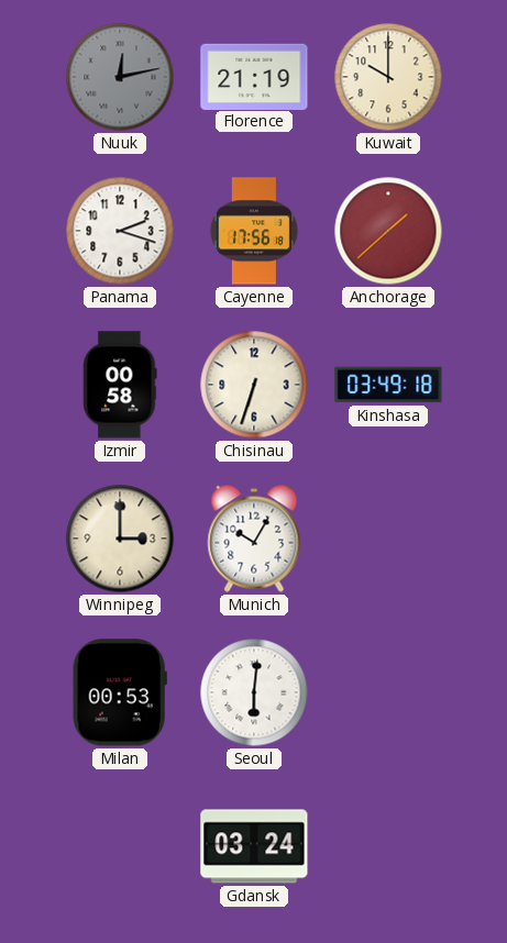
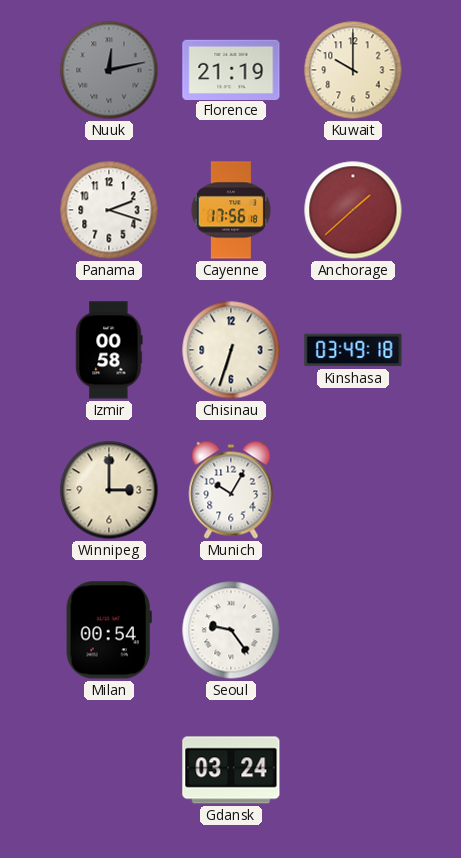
Milan: 00:53 -> 00:54 (109, 630)
Seoul: 6:01 -> 9:24 (231, 630)
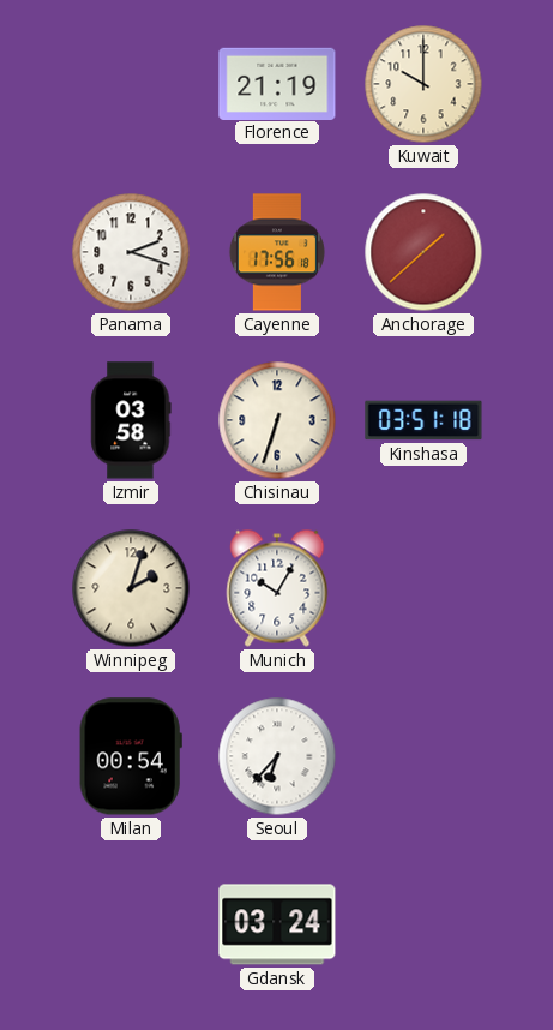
Nuuk: 12:13 -> none (109, 70)
Izmir: 00:58 -> 03:58 (131, 420)
Kinshasa: 03:49 -> 03:51 (423, 420)
Winnipeg: 3:00 -> 2:03 (131, 588)
Seoul: 9:24 -> 6:37 (277, 756)
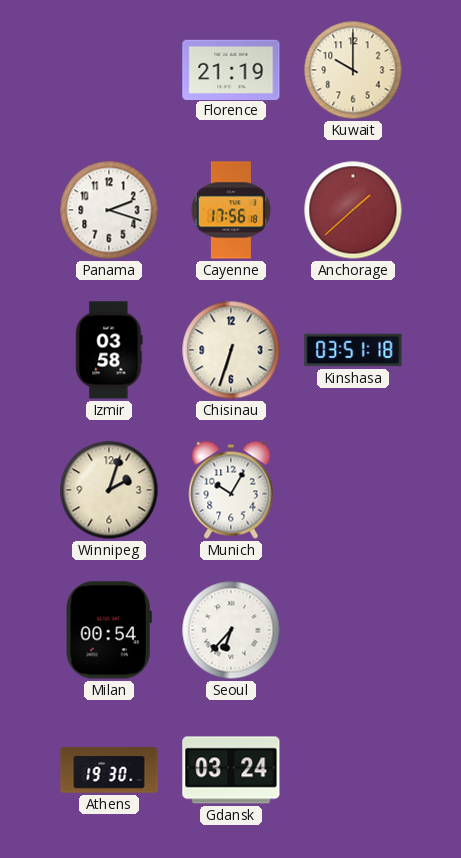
Athens: none -> 19:30 (109, 770)
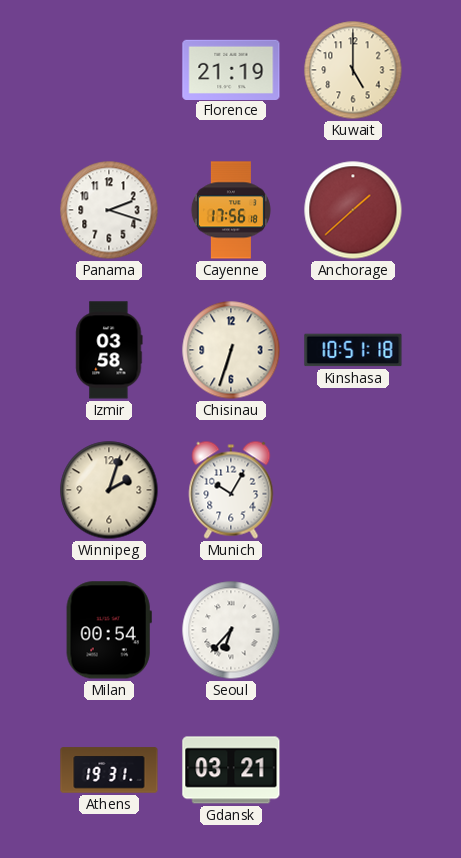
Kuwait: 10:00 -> 5:00 (353, 70)
Kinshasa: 03:51 -> 10:51 (353, 350)
Athens: 19:30 -> 19:31 (109, 770)
Gdansk: 03:24 -> 03:21 (231, 770)
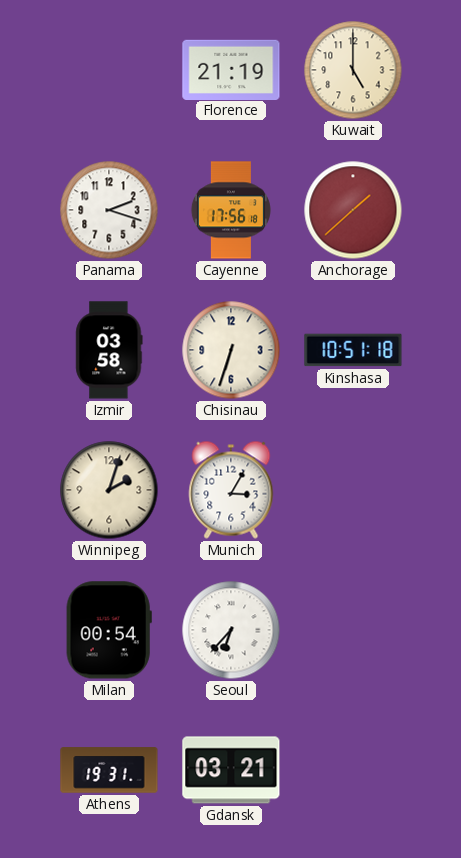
Munich: 10:05 -> 3:05 (231, 490)
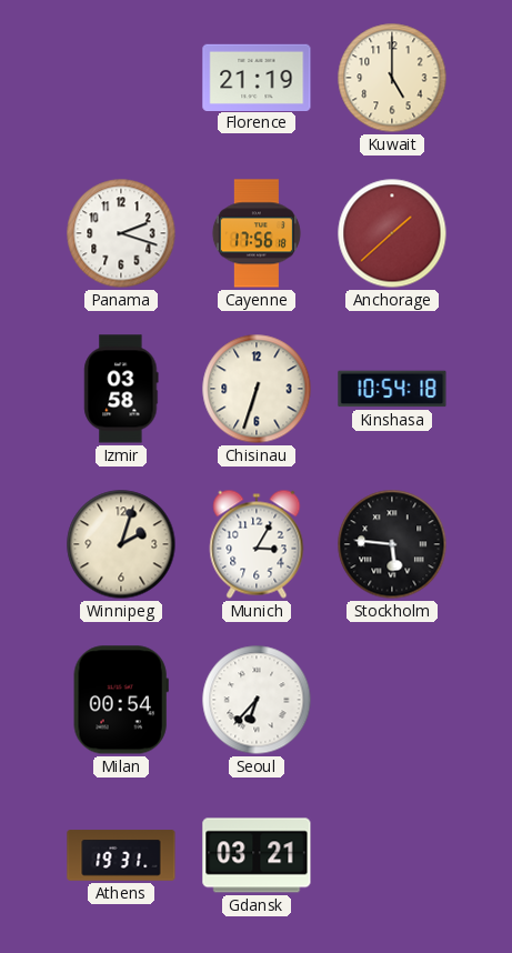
Kinshasa: 10:51 -> 10:54 (392, 389)
Stockholm: none -> 5:46 (392, 544)
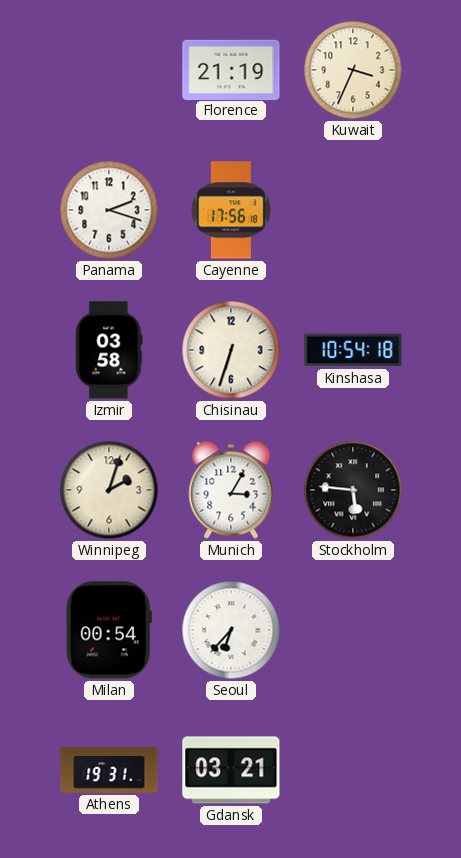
Kuwait: 5:00 -> 3:34 (353, 70)
Anchorage: 1:38 -> none (392, 233)
